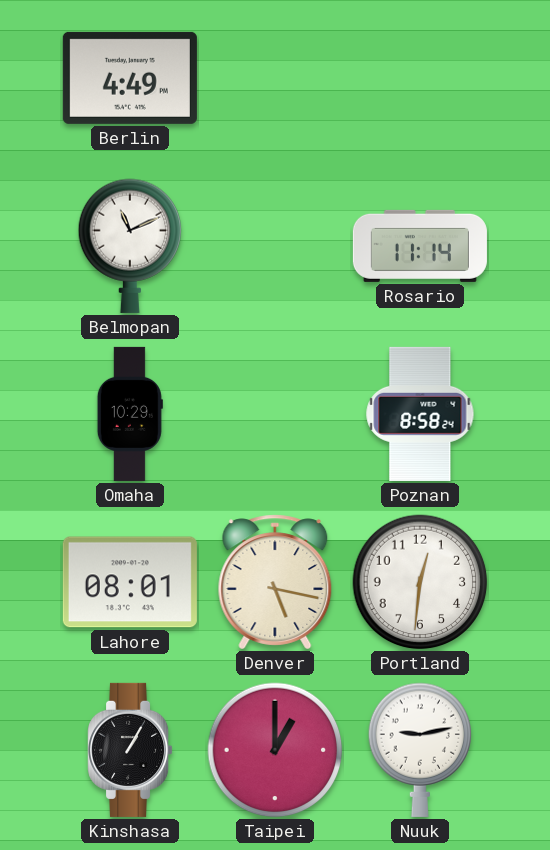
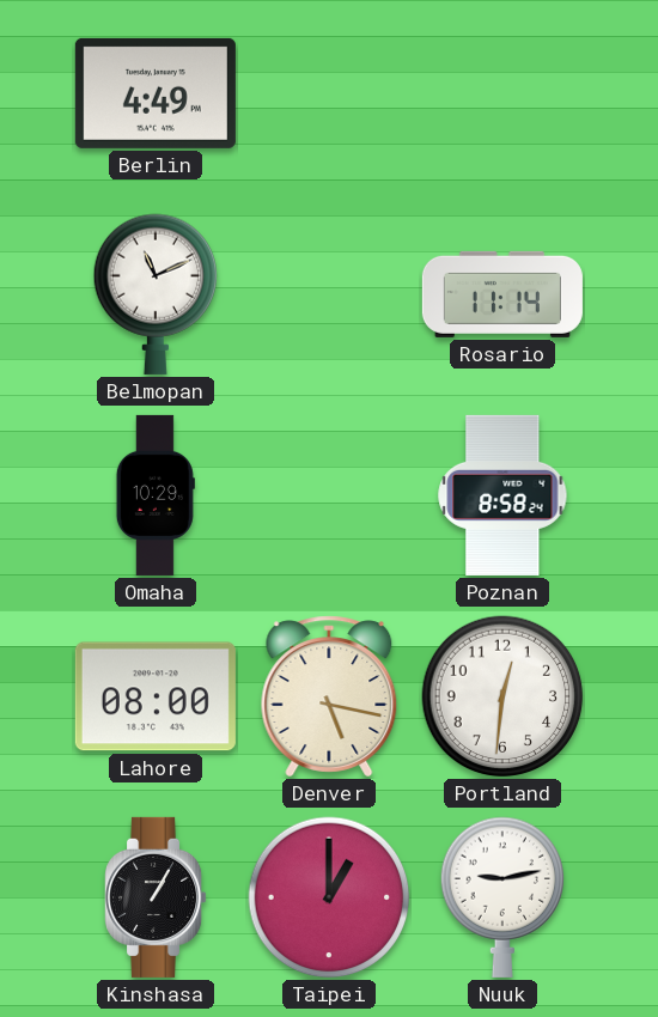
Lahore: 08:01 -> 08:00 (156, 696)
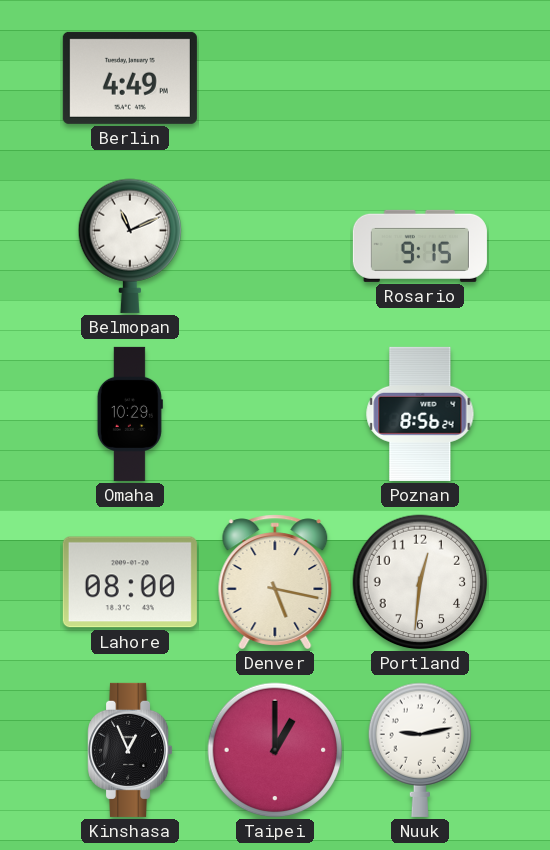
Rosario: 11:14 -> 9:15 (420, 246)
Poznan: 8:58 -> 8:56 (420, 414)
Kinshasa: 1:05 -> 12:56 (131, 750)
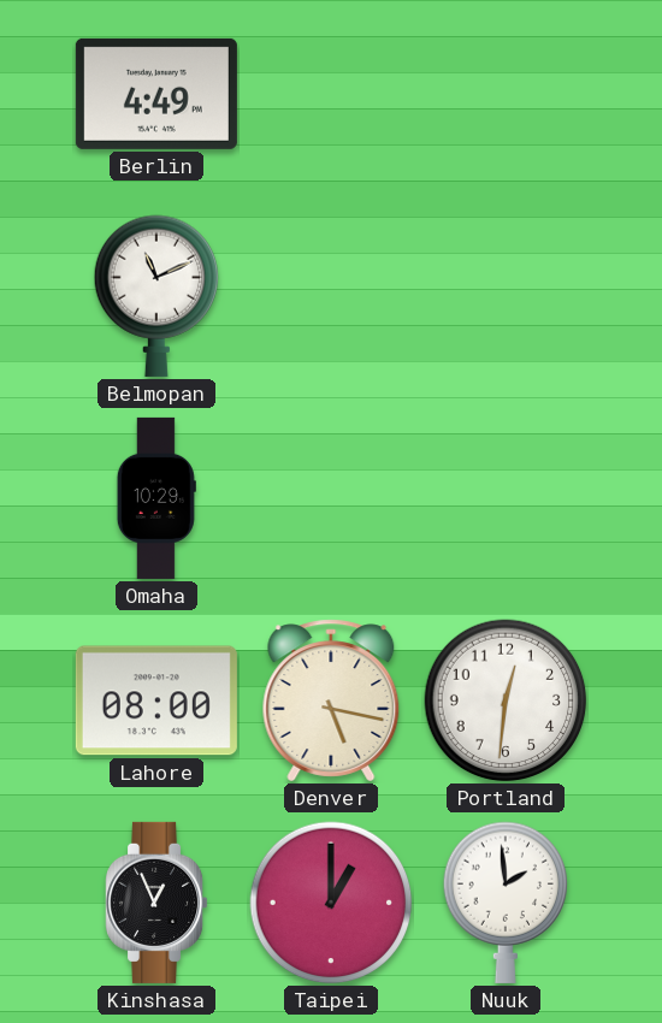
Rosario: 9:15 -> none (420, 246)
Poznan: 8:56 -> none (420, 414)
Nuuk: 9:13 -> 1:59 (506, 903)
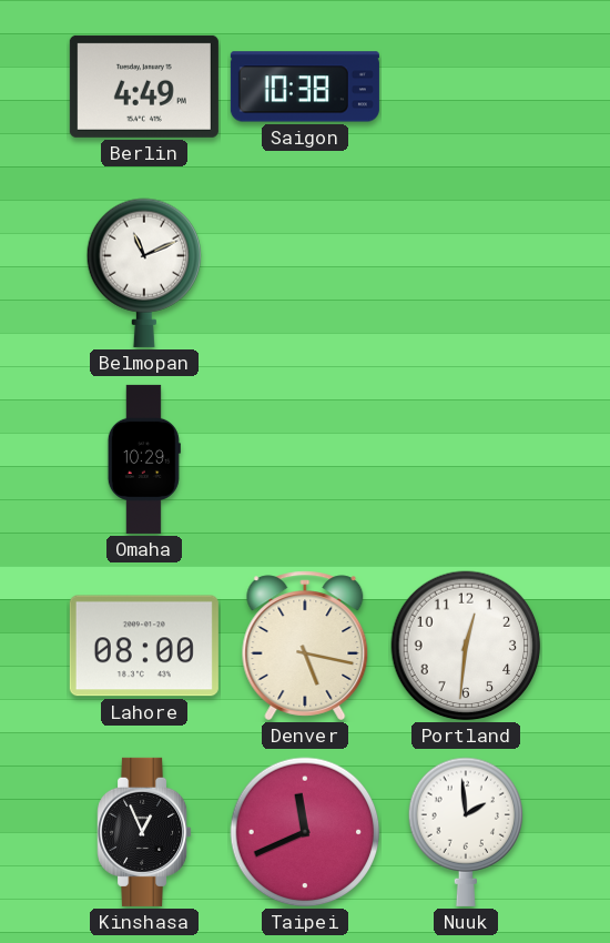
Saigon: none -> 10:38 (305, 87)
Taipei: 1:00 -> 11:41 (305, 832)
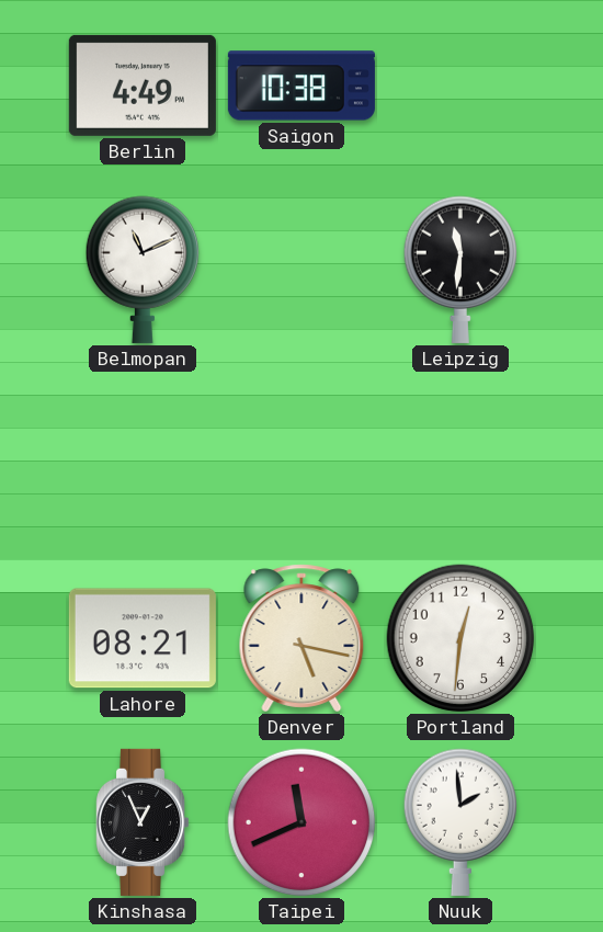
Leipzig: none -> 11:31 (460, 270)
Omaha: 10:29 -> none (144, 459)
Lahore: 08:00 -> 08:21 (143, 638)
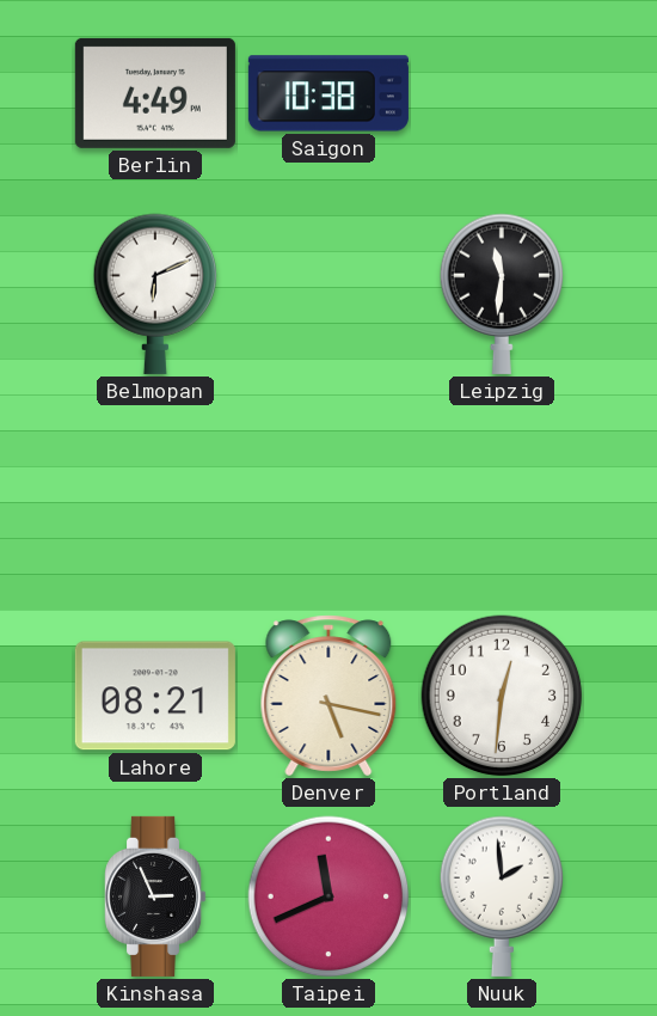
Belmopan: 11:11 -> 6:11 (155, 294)
Kinshasa: 12:56 -> 2:56 (156, 896)
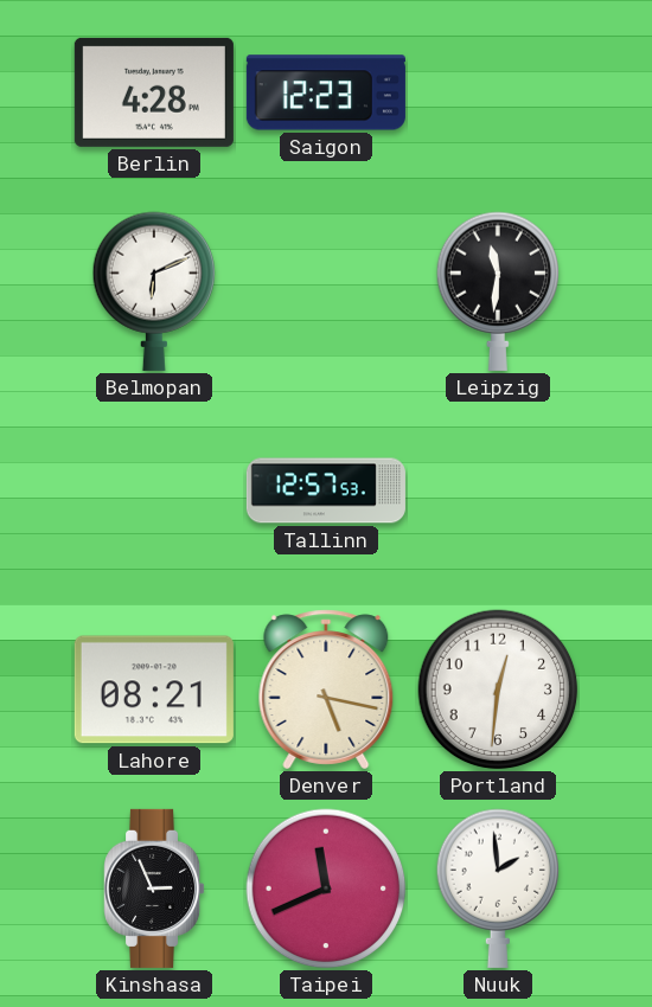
Berlin: 4:49 -> 4:28 (154, 92)
Saigon: 10:38 -> 12:23 (326, 92)
Tallinn: none -> 12:57 (326, 490)
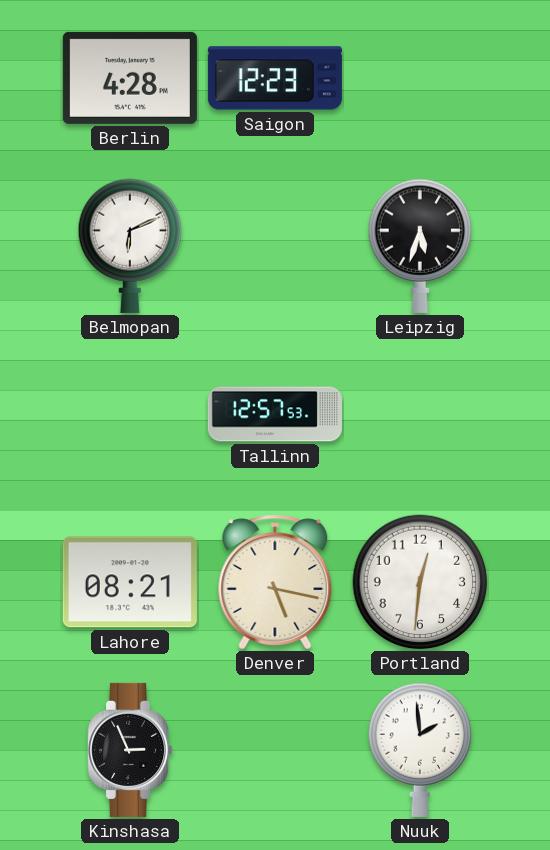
Leipzig: 11:31 -> 5:33 (420, 246)
Taipei: 11:41 -> none (326, 889)
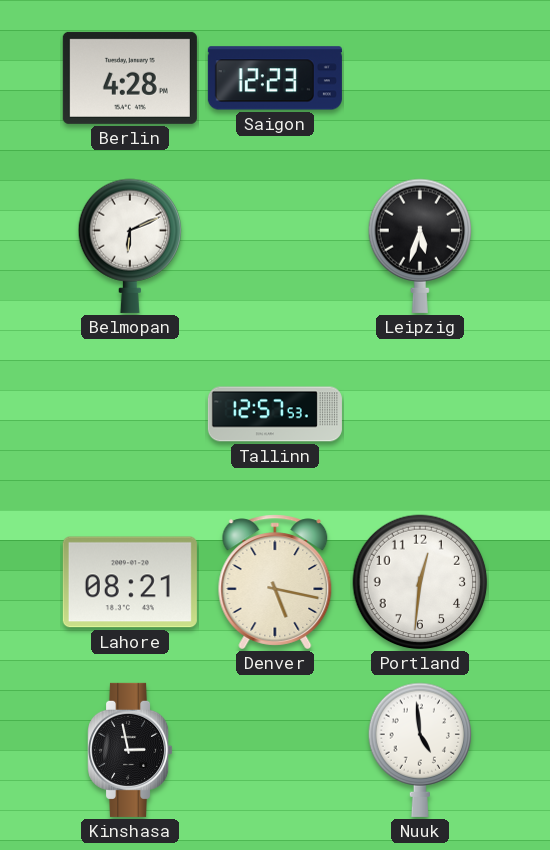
Kinshasa: 2:56 -> 2:58 (131, 750)
Nuuk: 1:59 -> 4:59 (420, 750)
